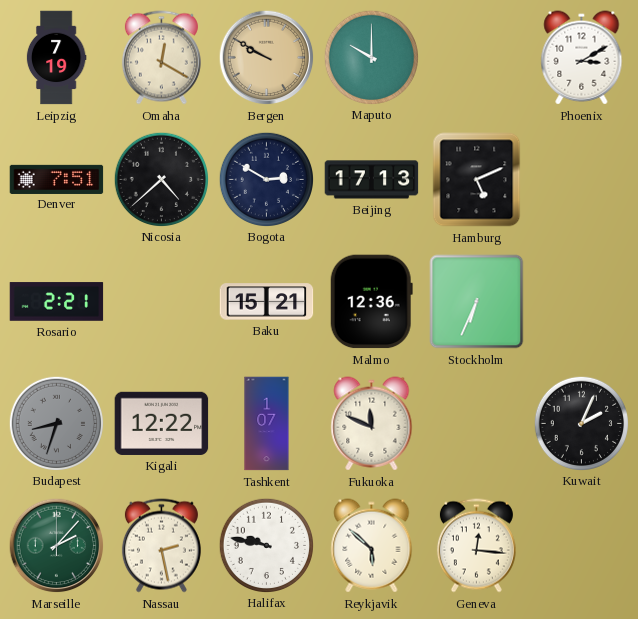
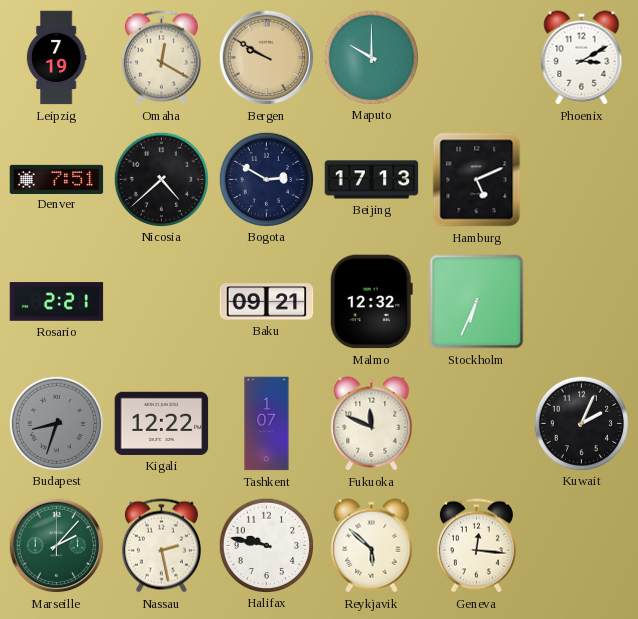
Baku: 15:21 -> 09:21 (267, 302)
Malmo: 12:36 -> 12:32 (371, 302)
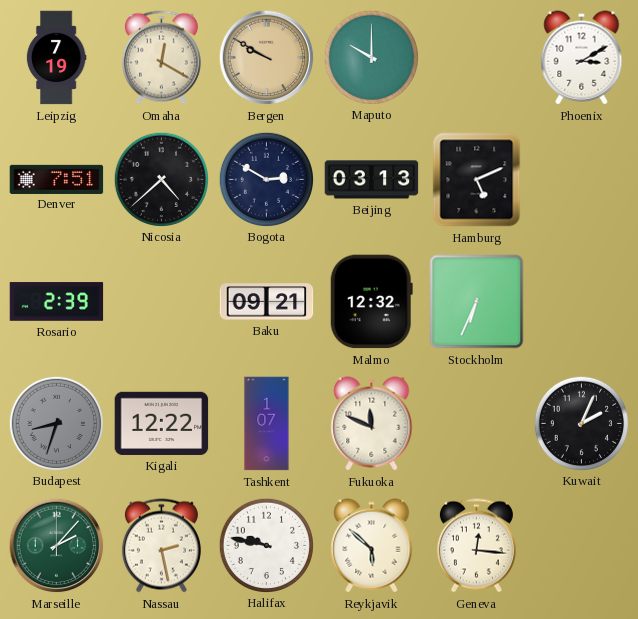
Beijing: 17:13 -> 03:13 (372, 180)
Rosario: 2:21 -> 2:39 (57, 302)
